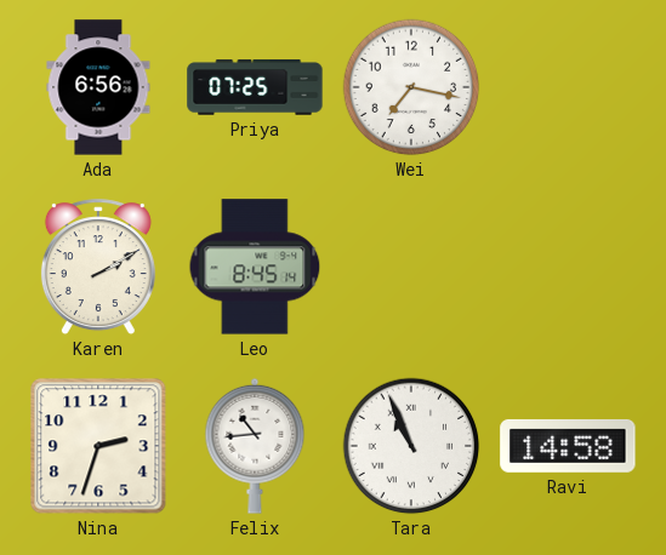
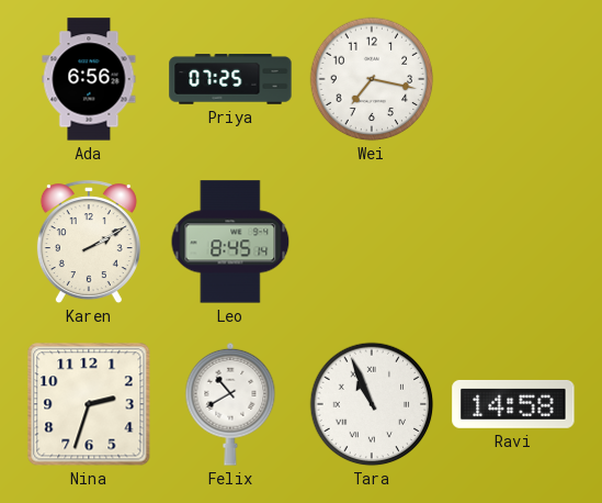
Felix: 10:44 -> 10:40 (230, 404)
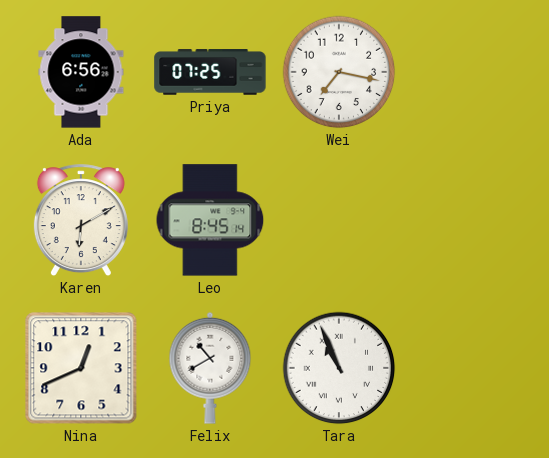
Karen: 2:10 -> 6:10 (81, 221)
Nina: 2:33 -> 12:41 (81, 368)
Ravi: 14:58 -> none (513, 404)
